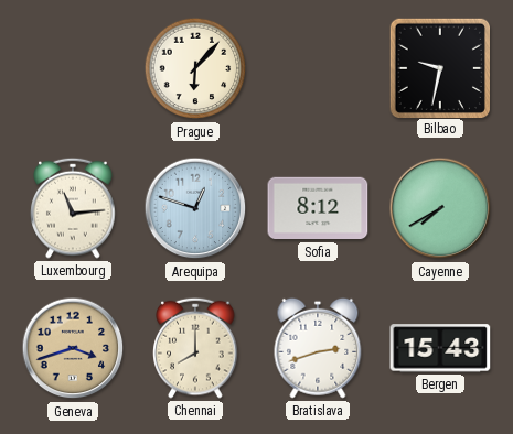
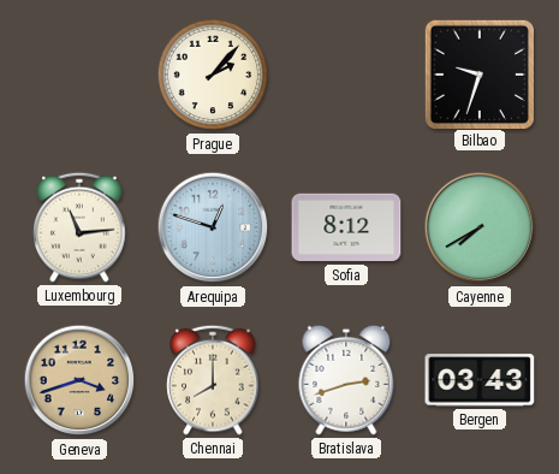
Prague: 6:07 -> 2:07 (213, 75)
Bilbao: 9:32 -> 9:33 (478, 73)
Bergen: 15:43 -> 03:43 (480, 380)
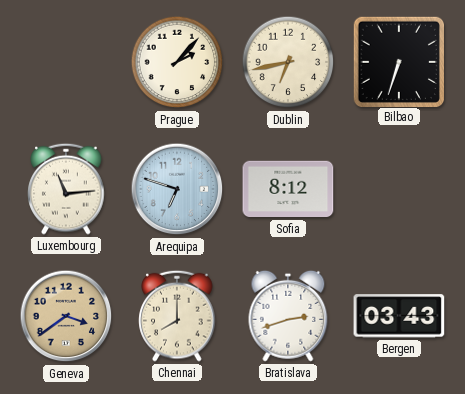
Dublin: none -> 6:43 (288, 62)
Bilbao: 9:33 -> 6:33 (398, 61)
Arequipa: 12:48 -> 6:48 (177, 189)
Cayenne: 7:40 -> none (480, 227)
Geneva: 3:42 -> 3:39 (66, 316)
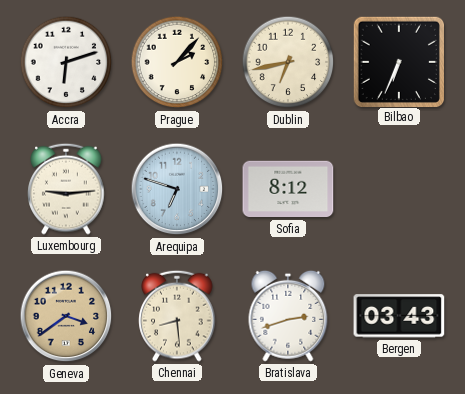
Accra: none -> 6:12 (66, 62)
Bilbao: 6:33 -> 6:34 (398, 61)
Luxembourg: 11:14 -> 9:14 (66, 189)
Chennai: 8:00 -> 8:29 (177, 316)
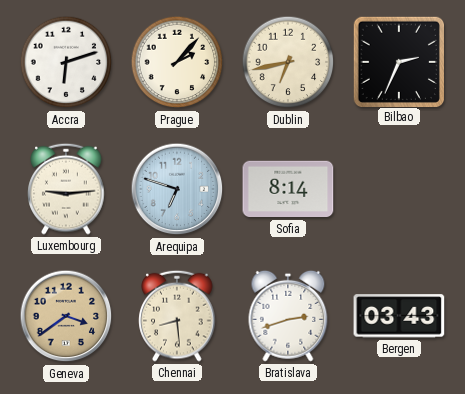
Bilbao: 6:34 -> 2:34 (398, 61)
Sofia: 8:12 -> 8:14 (288, 189)
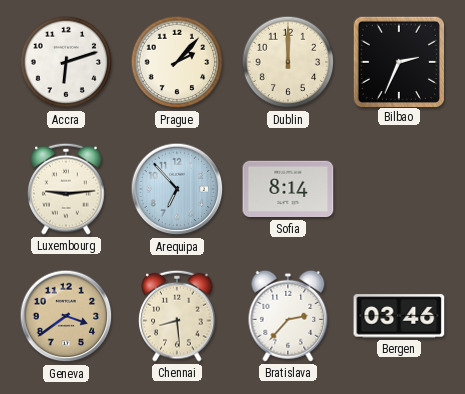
Dublin: 6:43 -> 12:00 (288, 62)
Arequipa: 6:48 -> 6:53 (177, 189)
Bratislava: 2:42 -> 2:37 (288, 316)
Bergen: 03:43 -> 03:46 (399, 316)
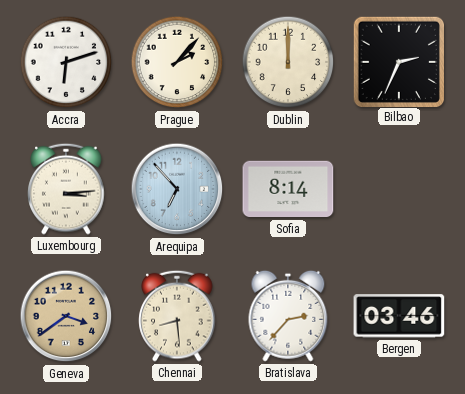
Luxembourg: 9:14 -> 3:14 (66, 189)
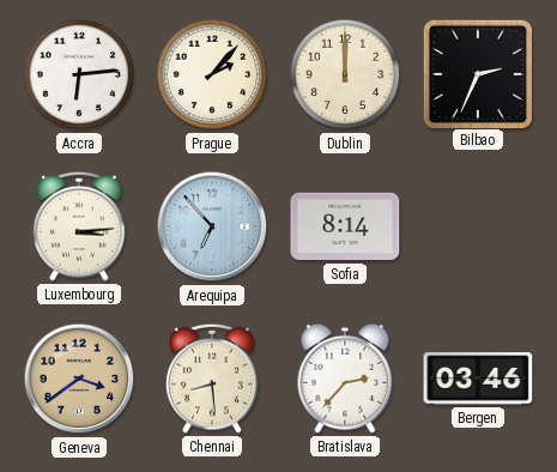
Accra: 6:12 -> 6:14 (79, 74)
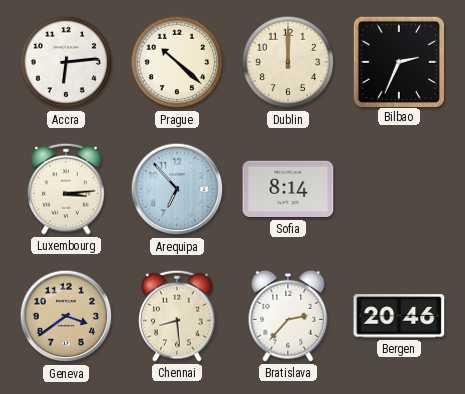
Prague: 2:07 -> 10:22 (177, 62)
Bergen: 03:46 -> 20:46 (399, 316)
